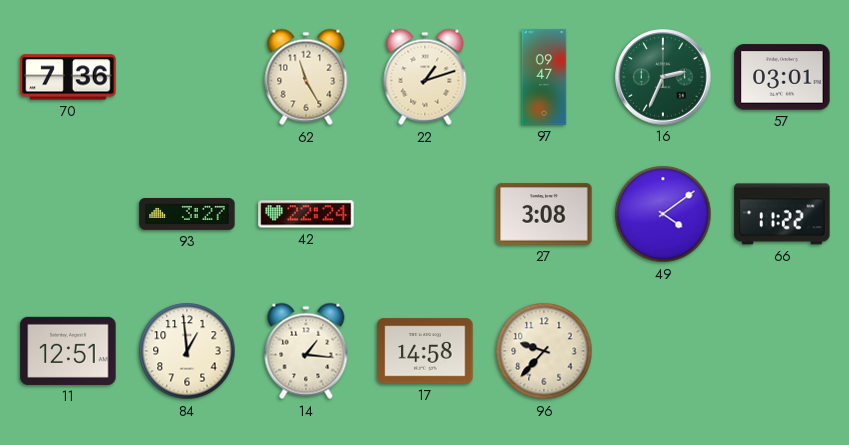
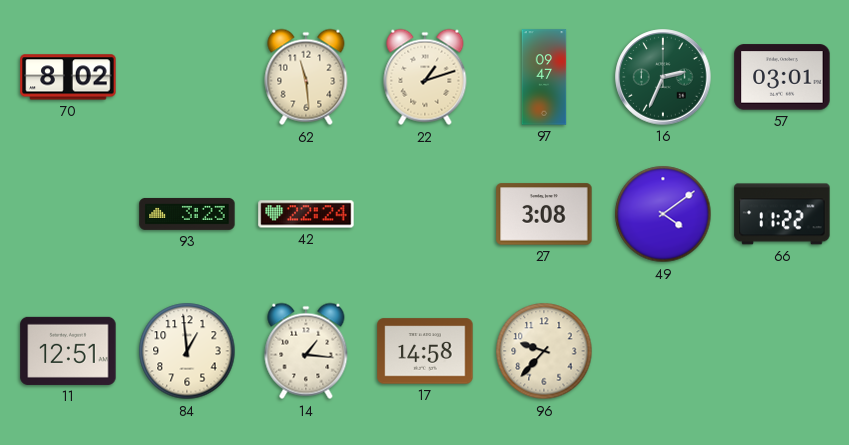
70: 7:36 -> 8:02 (68, 77)
62: 11:25 -> 11:29 (306, 77)
93: 3:27 -> 3:23 (187, 214)
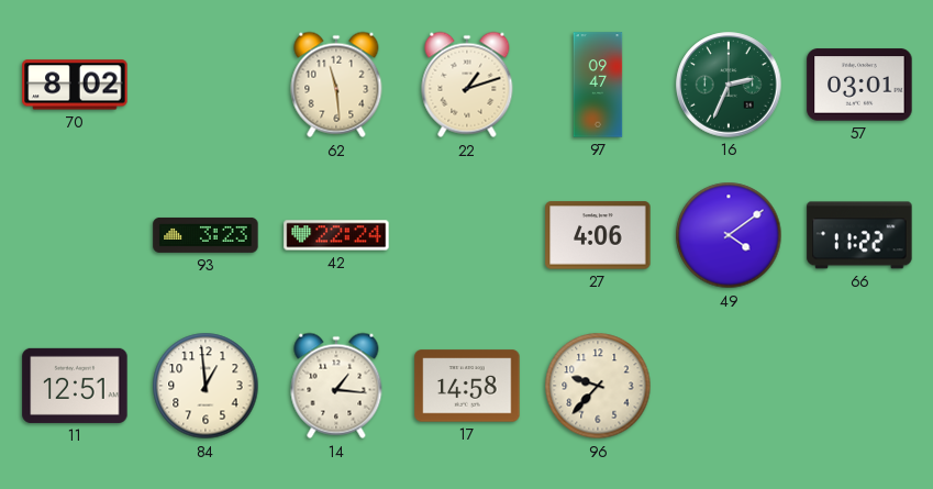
27: 3:08 -> 4:06 (598, 235)
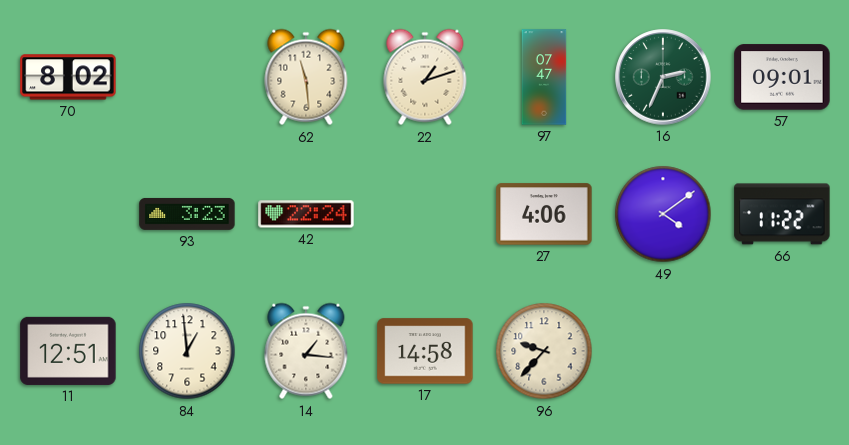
97: 09:47 -> 07:47 (544, 77)
57: 03:01 -> 09:01 (782, 77)
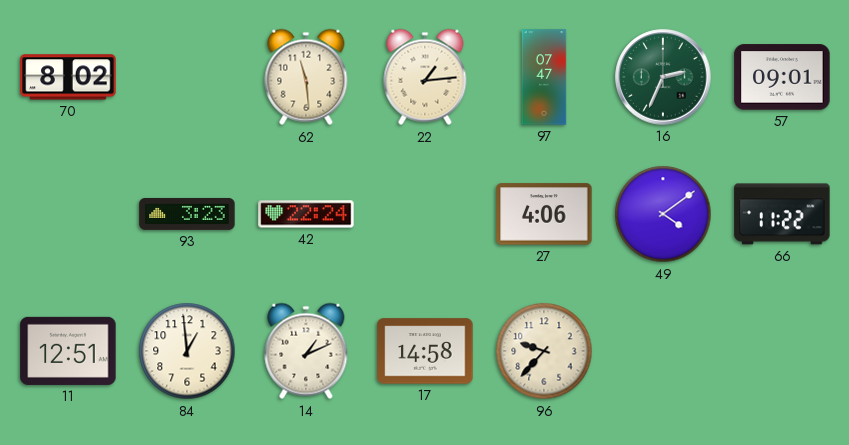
22: 1:12 -> 1:14 (425, 77)
14: 1:16 -> 1:11 (306, 351)
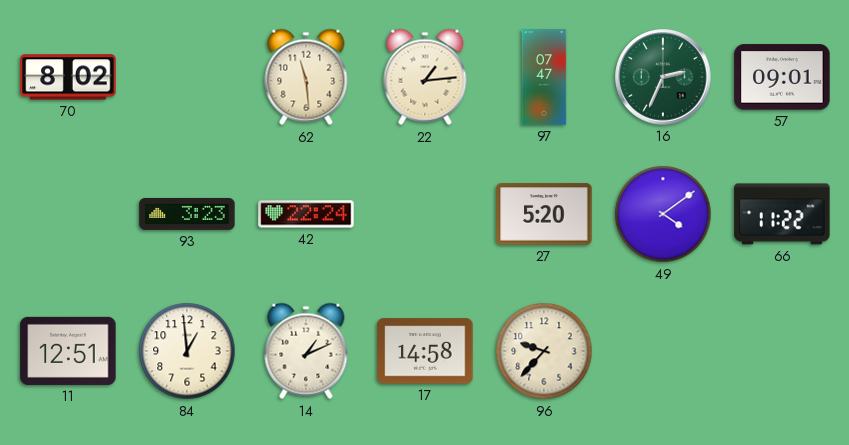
27: 4:06 -> 5:20 (544, 214)
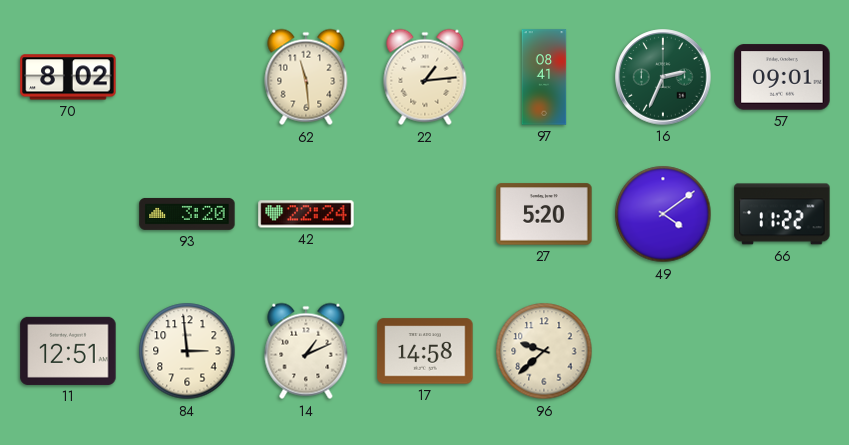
97: 07:47 -> 08:41 (544, 77)
93: 3:23 -> 3:20 (187, 214)
84: 12:59 -> 2:59 (187, 351)
96: 9:37 -> 9:38 (544, 351)
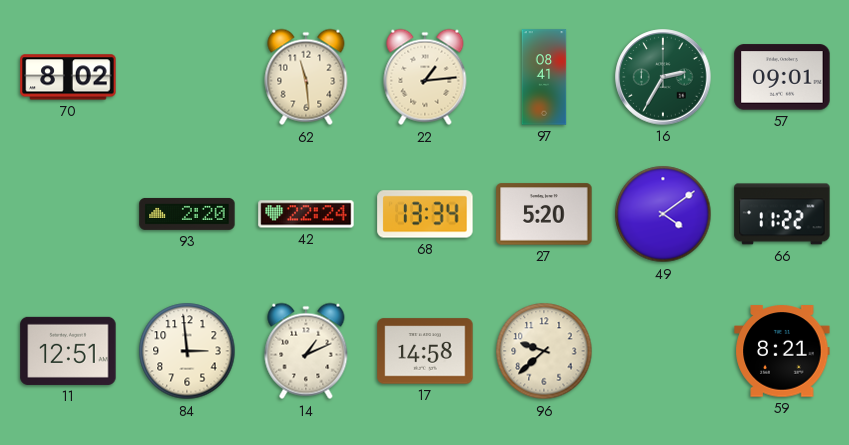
16: 2:34 -> 2:35 (663, 77)
93: 3:20 -> 2:20 (187, 214)
68: none -> 13:34 (425, 214)
59: none -> 8:21 (782, 351)
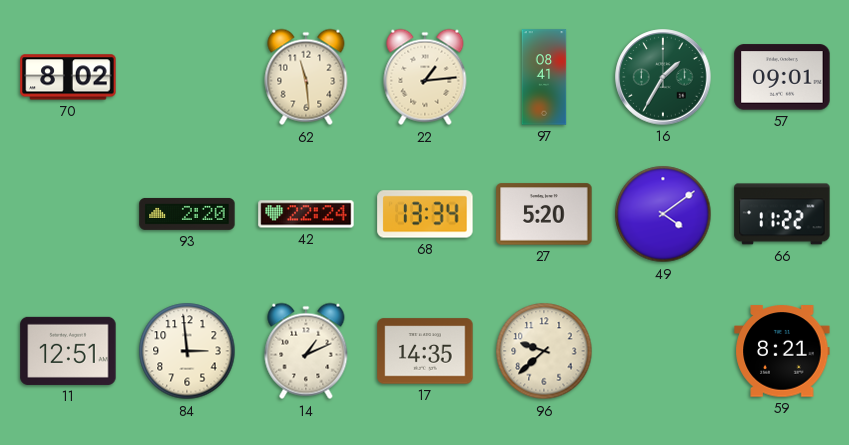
16: 2:35 -> 1:35 (663, 77)
17: 14:58 -> 14:35 (425, 351)
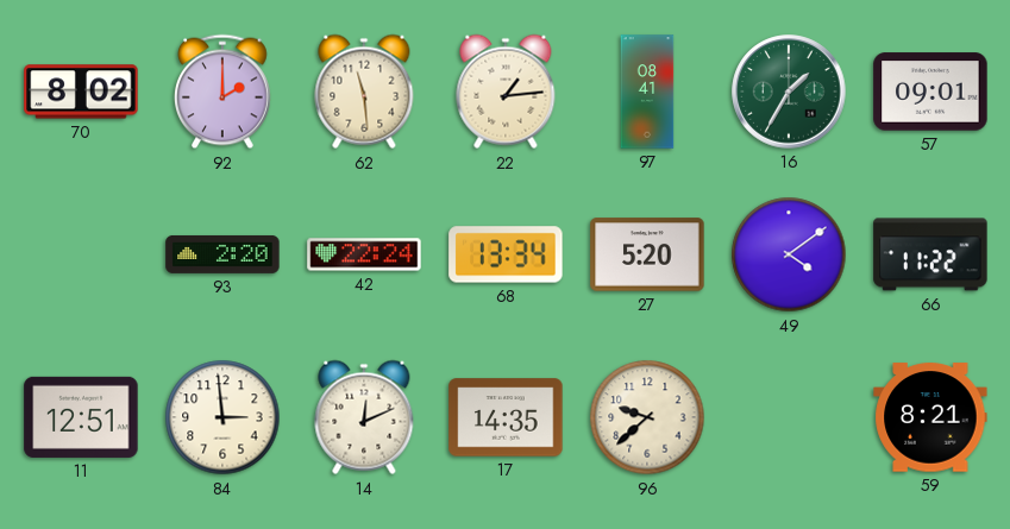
92: none -> 2:00 (224, 92)
14: 1:11 -> 12:11 (364, 417)
